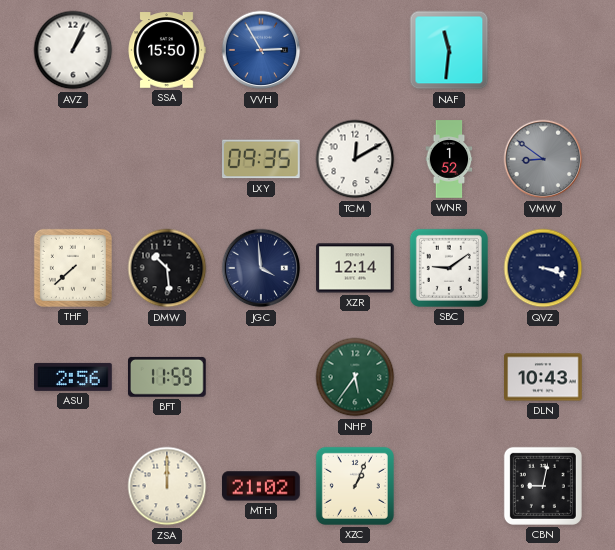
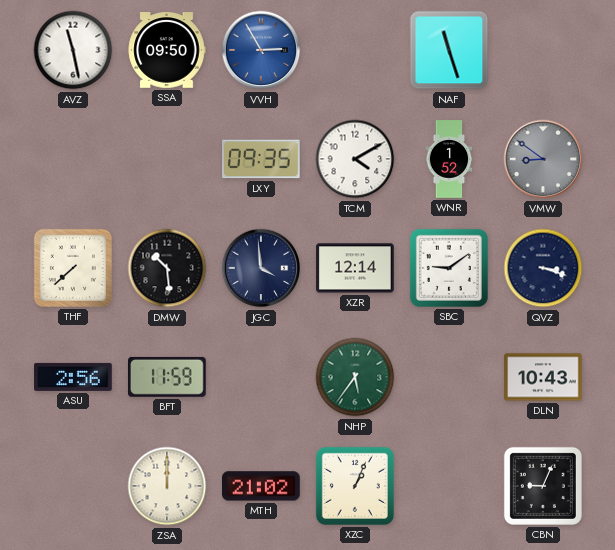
AVZ: 1:04 -> 11:28 (73, 50)
SSA: 15:50 -> 09:50 (167, 50)
NAF: 11:31 -> 11:27 (449, 50)
TCM: 12:10 -> 4:10 (355, 159)
CBN: 9:02 -> 9:04 (543, 486)
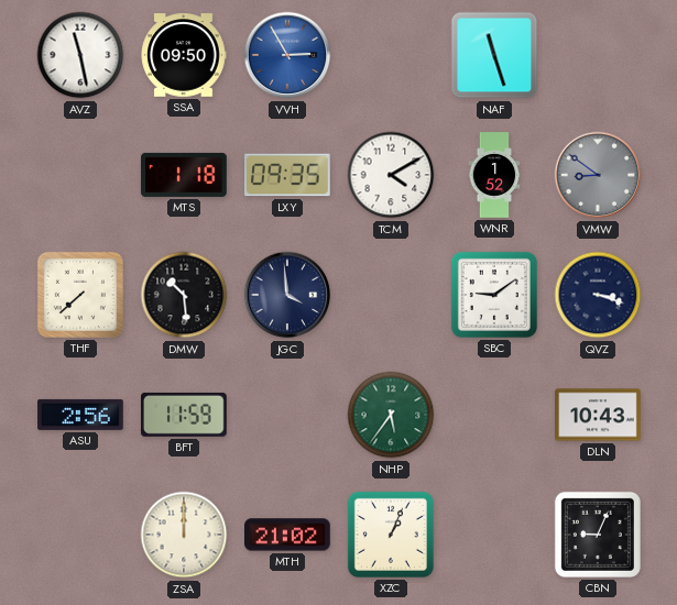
MTS: none -> 1:18 (184, 175)
XZR: 12:14 -> none (355, 268)
